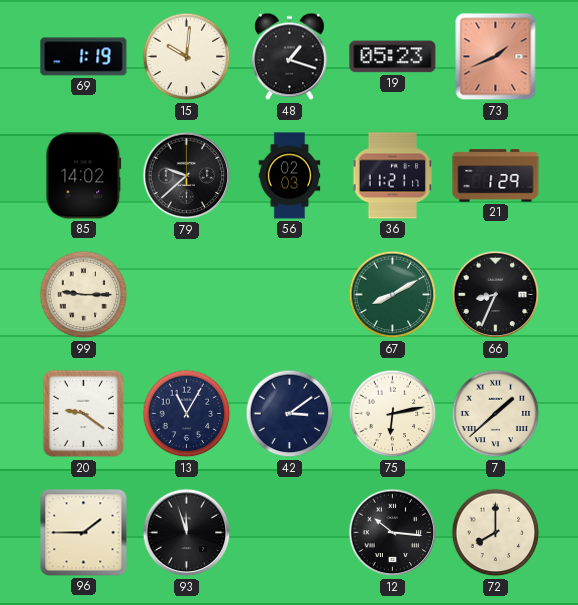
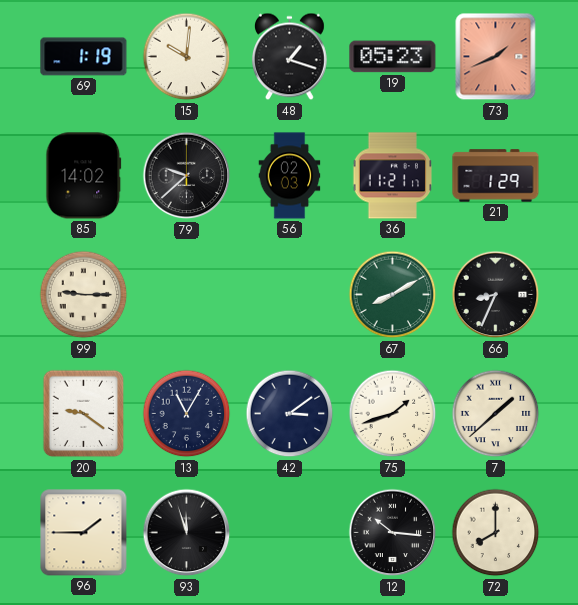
75: 6:13 -> 1:42 (393, 414)
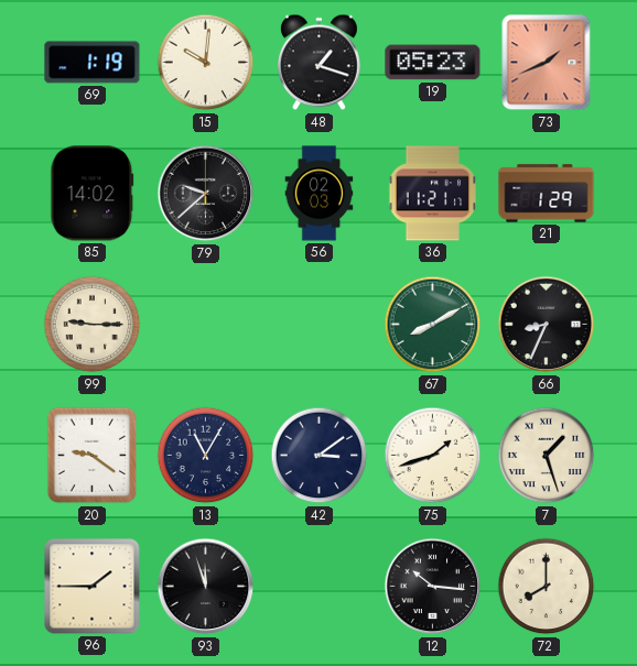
7: 1:38 -> 1:27 (547, 456)
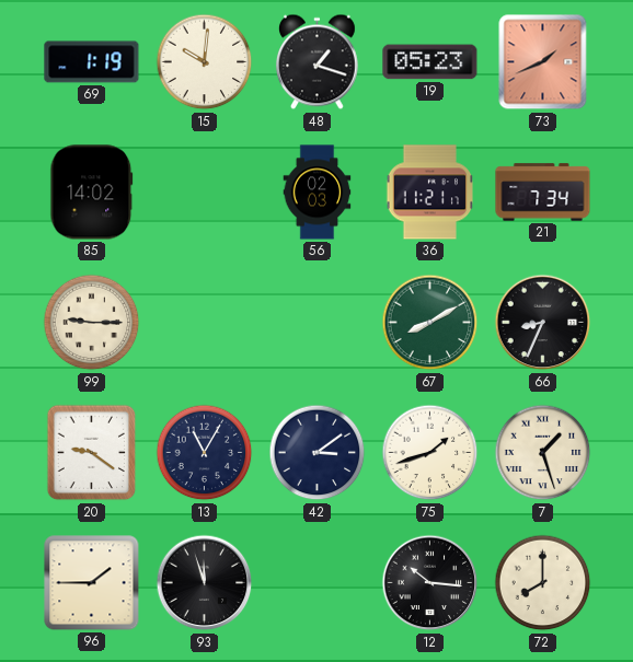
79: 9:38 -> none (206, 194)
21: 1:29 -> 7:34 (543, 193)
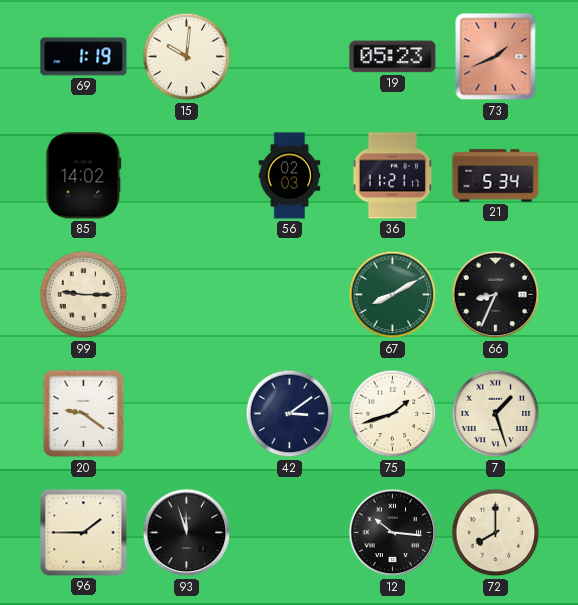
48: 1:18 -> none (316, 62)
21: 7:34 -> 5:34 (496, 176)
13: 11:05 -> none (205, 453)
